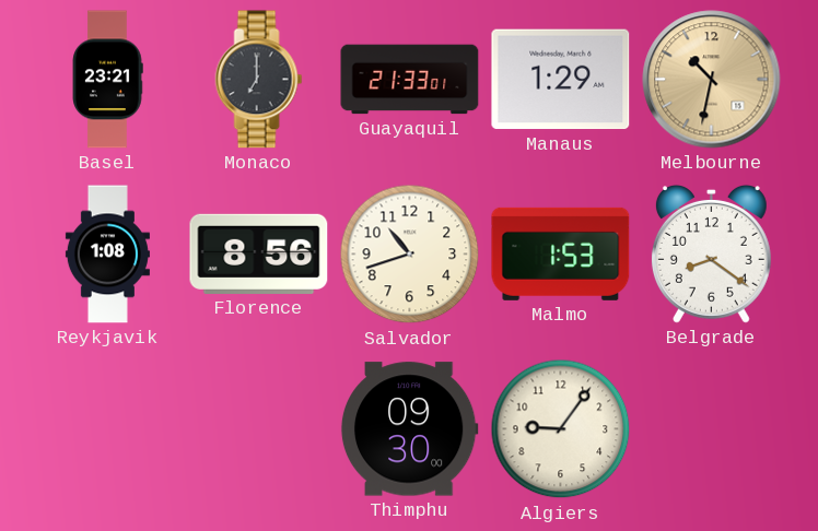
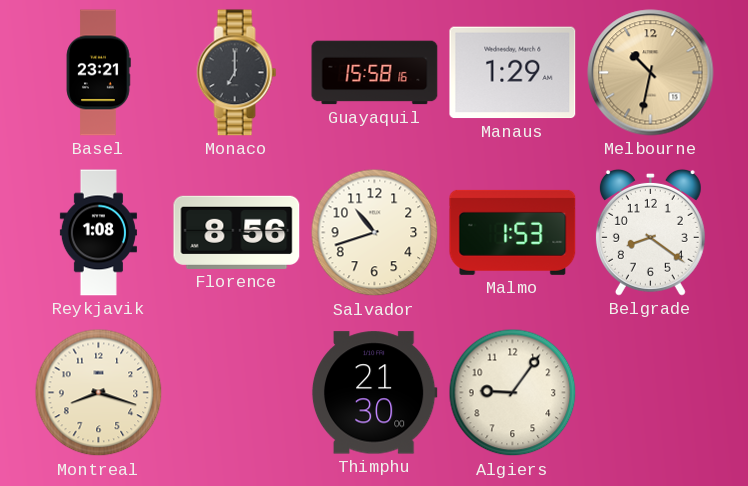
Guayaquil: 21:33 -> 15:58 (375, 73)
Montreal: none -> 8:18 (99, 393)
Thimphu: 09:30 -> 21:30 (374, 393)
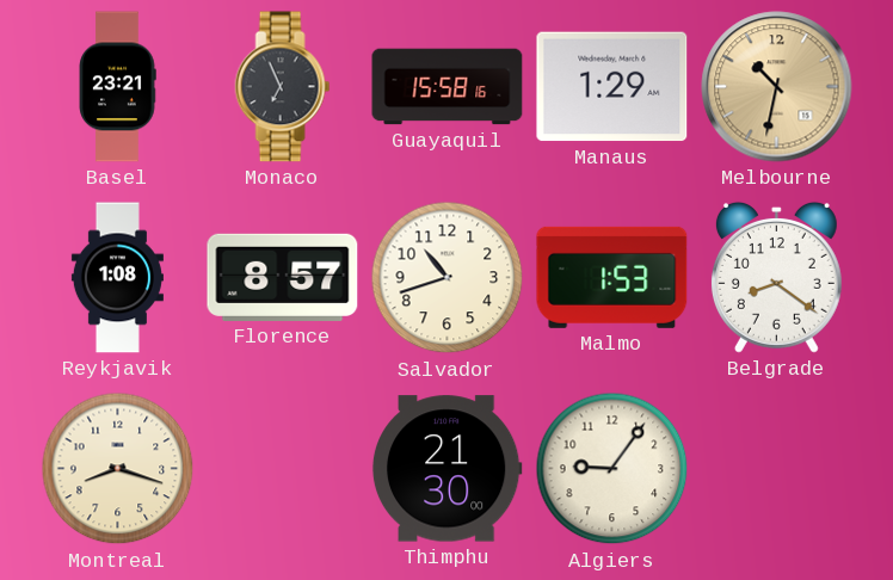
Monaco: 7:00 -> 6:56 (283, 87)
Florence: 8:56 -> 8:57 (283, 277)
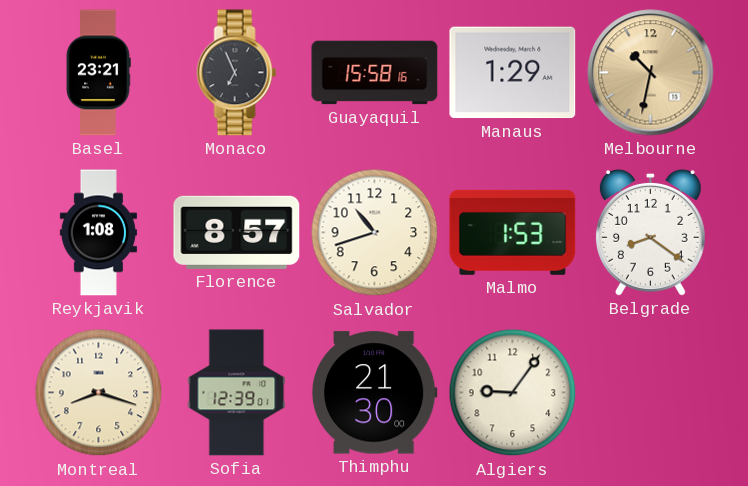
Sofia: none -> 12:39 (237, 393)
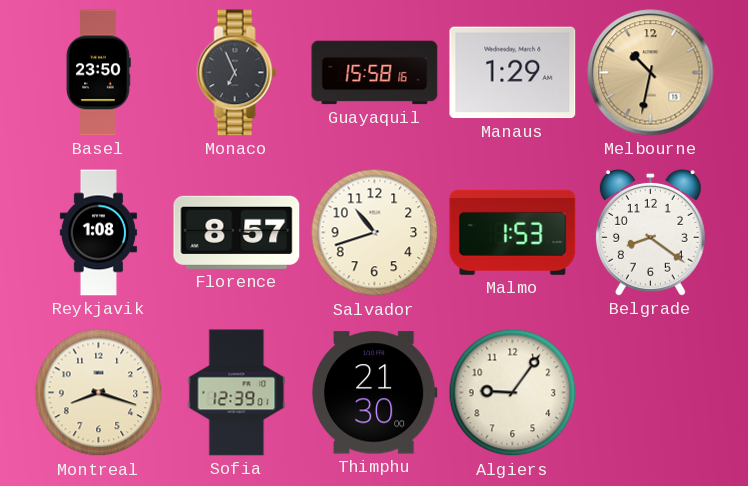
Basel: 23:21 -> 23:50 (98, 73)
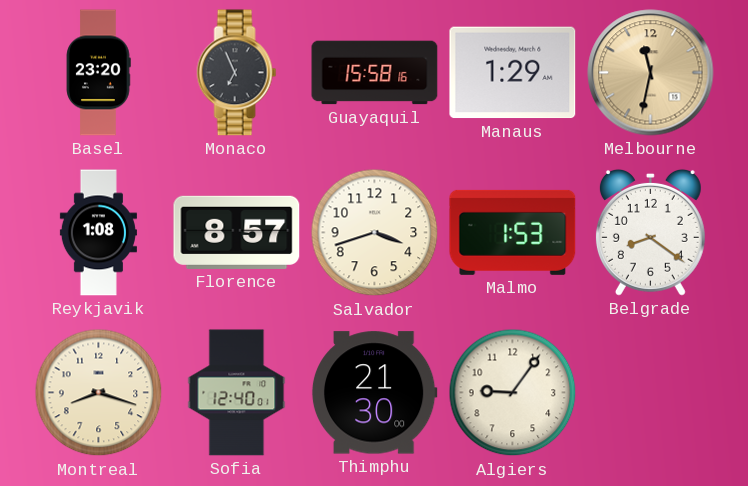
Basel: 23:50 -> 23:20 (98, 73)
Melbourne: 10:32 -> 11:32 (651, 73)
Salvador: 10:42 -> 3:42 (375, 233)
Sofia: 12:39 -> 12:40 (237, 393)
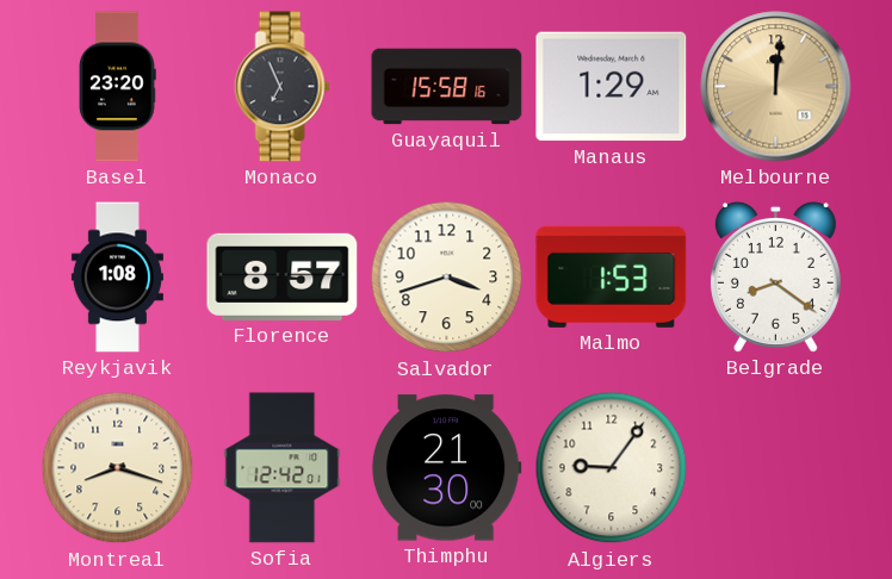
Melbourne: 11:32 -> 12:01 (776, 87)
Sofia: 12:40 -> 12:42 (283, 468)
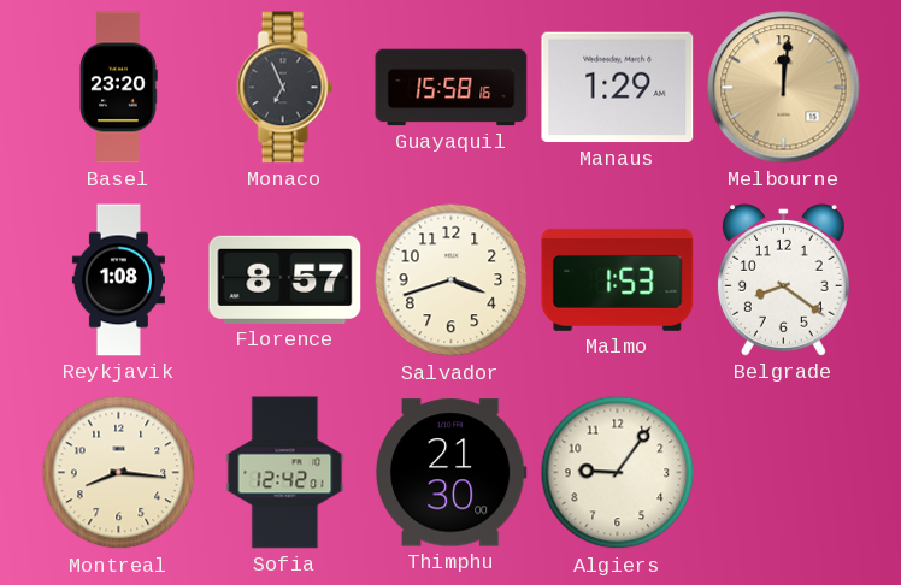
Montreal: 8:18 -> 8:16 (119, 473)
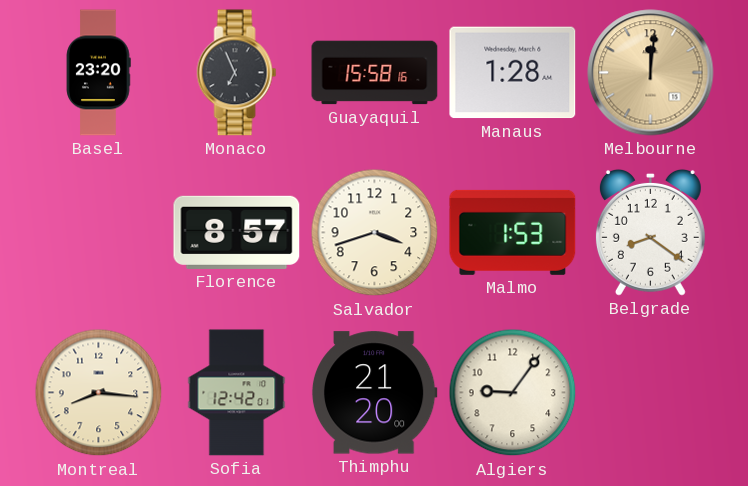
Manaus: 1:29 -> 1:28 (513, 73)
Reykjavik: 1:08 -> none (118, 280)
Thimphu: 21:30 -> 21:20 (374, 393)
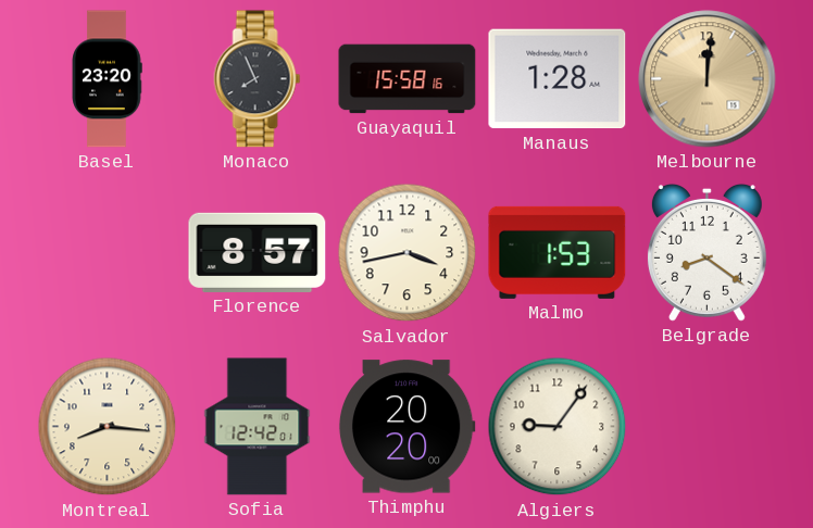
Monaco: 6:56 -> 7:56 (258, 79)
Salvador: 3:42 -> 3:43 (408, 253)
Thimphu: 21:20 -> 20:20 (406, 427)
